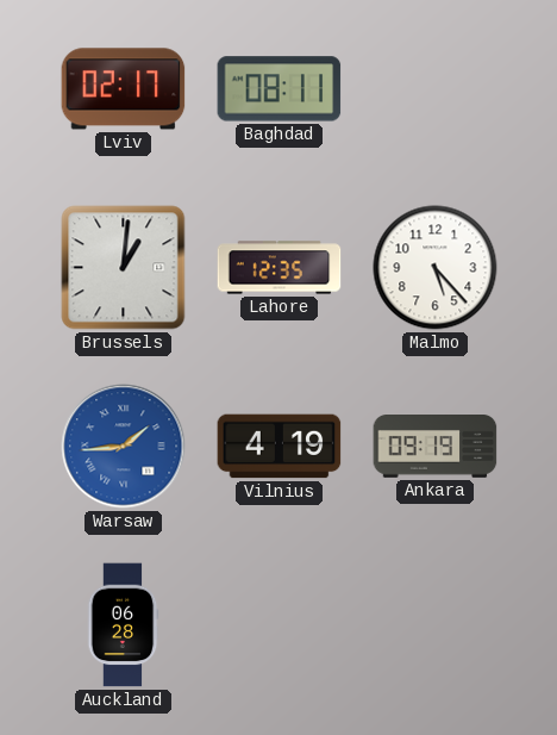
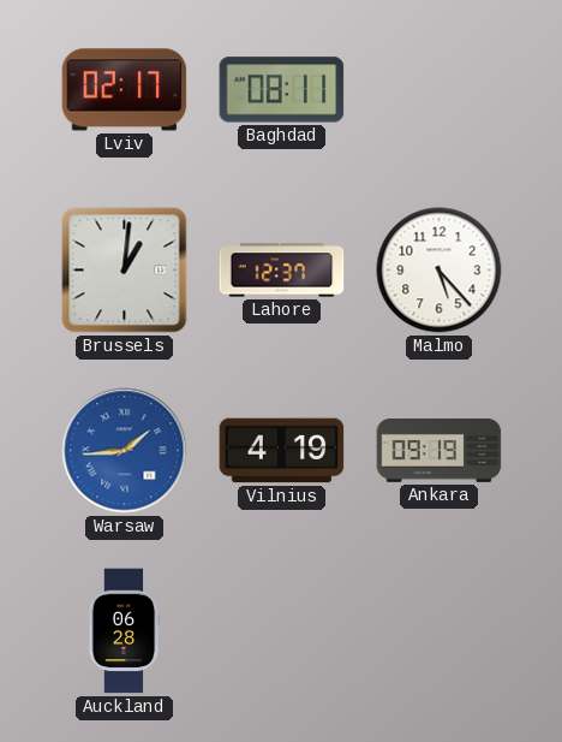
Lahore: 12:35 -> 12:37 (282, 271)
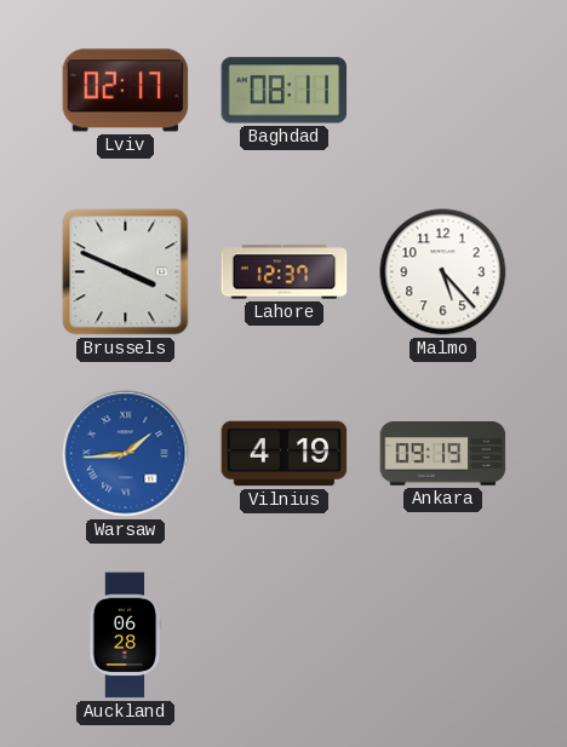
Brussels: 1:01 -> 3:49 (126, 272)
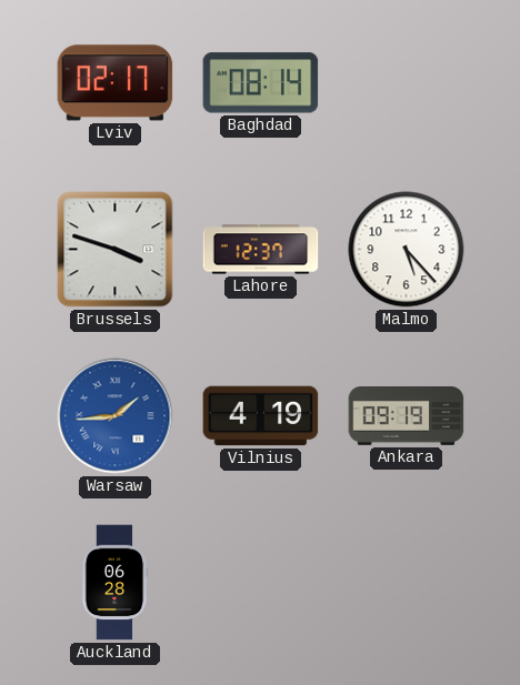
Baghdad: 08:11 -> 08:14 (261, 83)
Brussels: 3:49 -> 3:48 (116, 250)
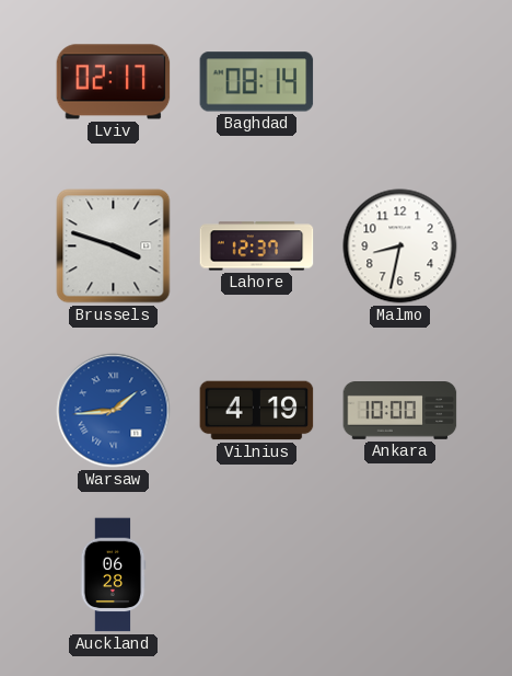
Malmo: 5:23 -> 8:32 (400, 247)
Ankara: 09:19 -> 10:00 (400, 411)
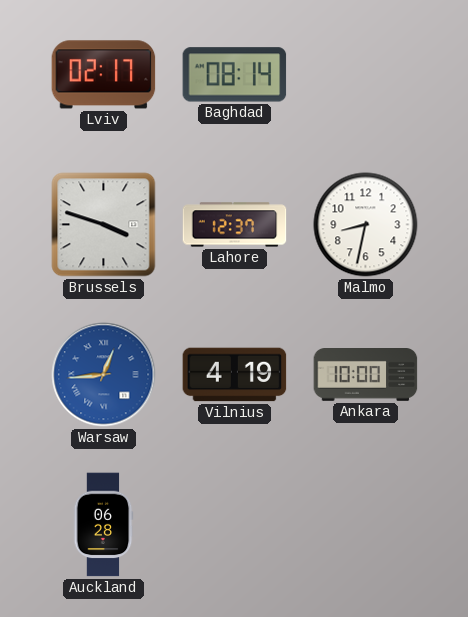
Warsaw: 1:44 -> 12:44 (104, 375)
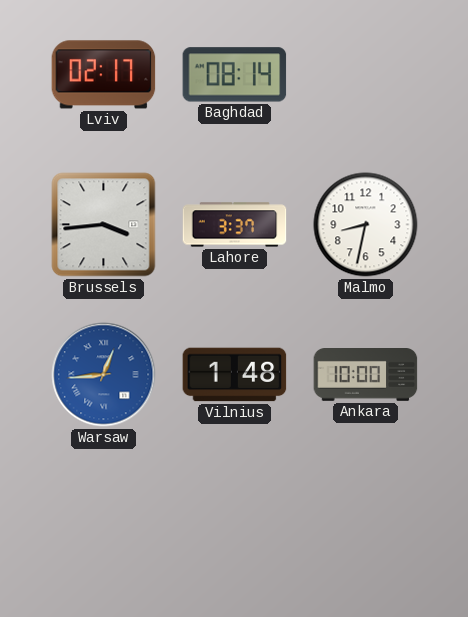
Brussels: 3:48 -> 3:44 (104, 225)
Lahore: 12:37 -> 3:37 (235, 225)
Vilnius: 4:19 -> 1:48 (235, 375)
Auckland: 06:28 -> none (103, 525)
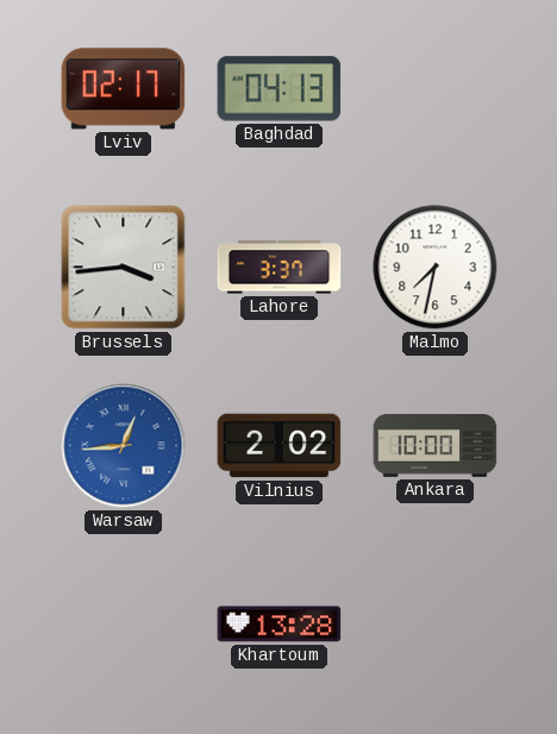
Baghdad: 08:14 -> 04:13 (280, 89)
Malmo: 8:32 -> 7:32 (436, 268)
Vilnius: 1:48 -> 2:02 (280, 446)
Khartoum: none -> 13:28 (280, 625)
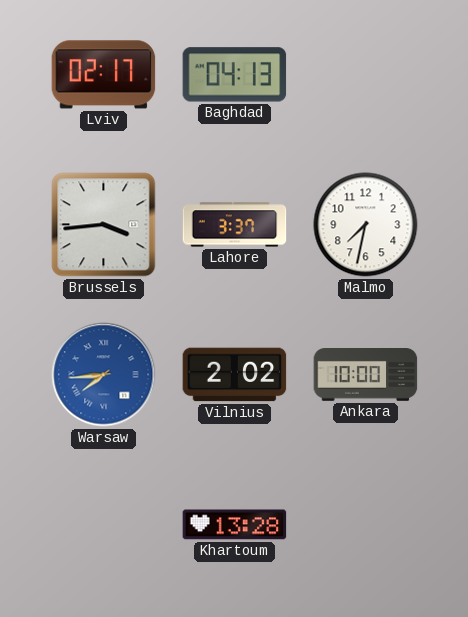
Warsaw: 12:44 -> 7:44 (104, 375)
